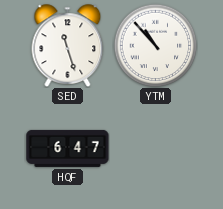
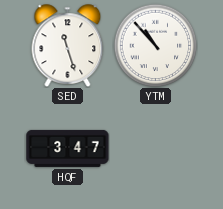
HQF: 6:47 -> 3:47 (68, 148)
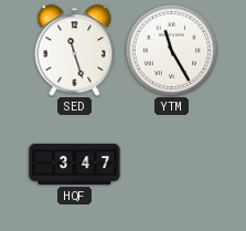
YTM: 10:53 -> 11:25 (171, 50)
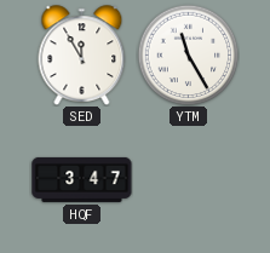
SED: 11:27 -> 11:55 (82, 54)
